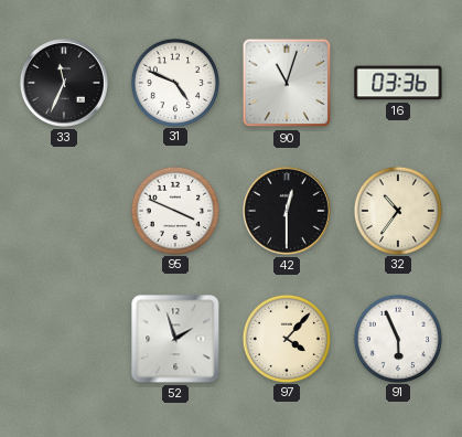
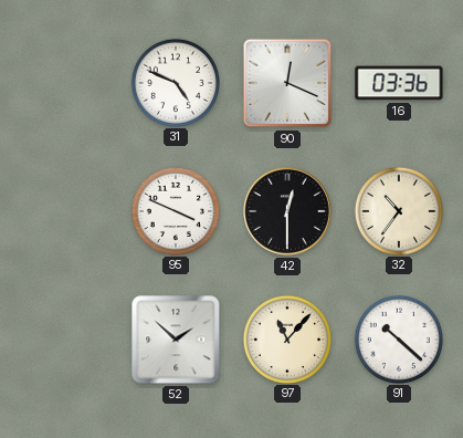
33: 11:34 -> none (64, 83)
90: 11:03 -> 12:19 (287, 83)
52: 1:57 -> 1:52 (176, 340)
97: 4:07 -> 11:07 (286, 338)
91: 5:56 -> 10:22 (398, 338)
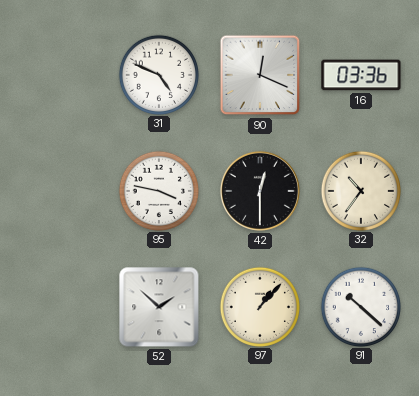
95: 3:49 -> 3:47 (158, 190)
97: 11:07 -> 1:07 (259, 306)
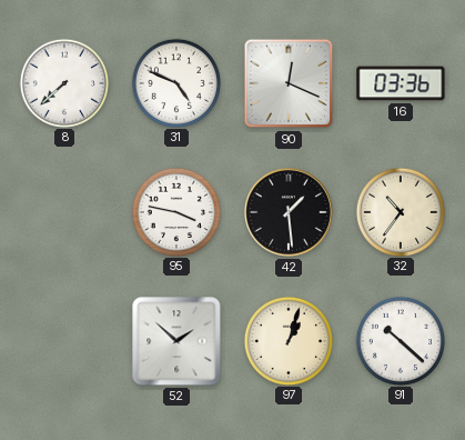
8: none -> 7:38 (63, 82)
42: 12:30 -> 1:29 (289, 212)
97: 1:07 -> 1:03 (287, 340)
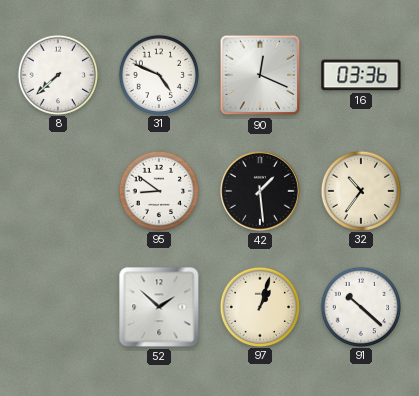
95: 3:47 -> 8:51 (158, 190)
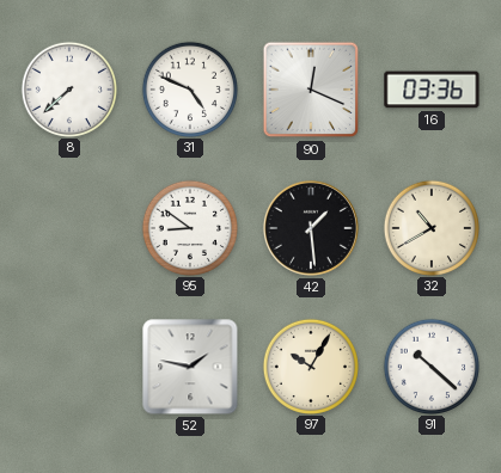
32: 10:36 -> 10:40 (430, 227)
52: 1:52 -> 1:47 (190, 367)
97: 1:03 -> 10:05 (310, 365)
